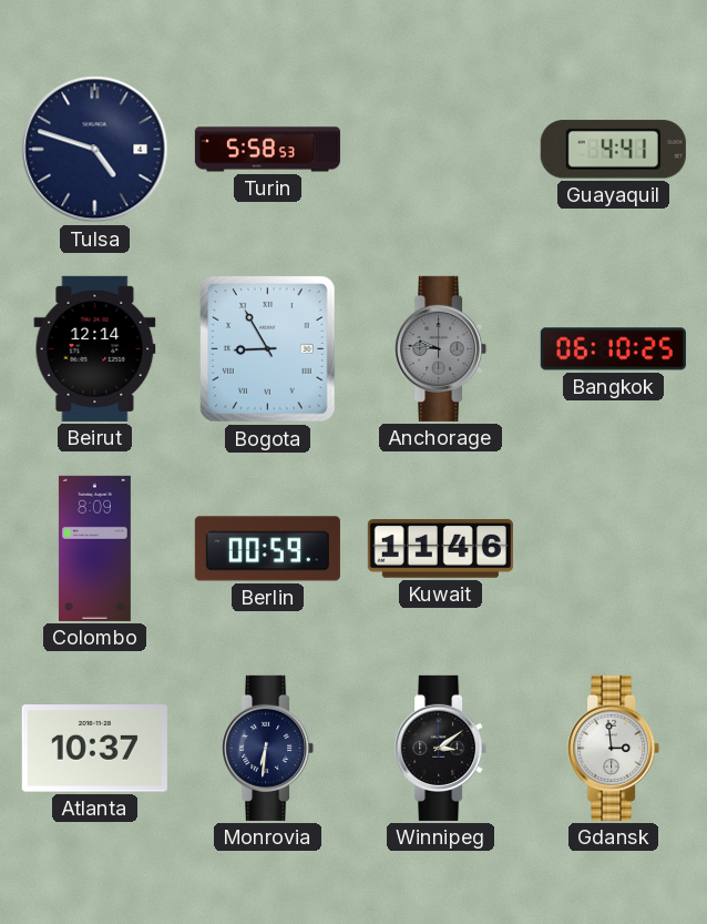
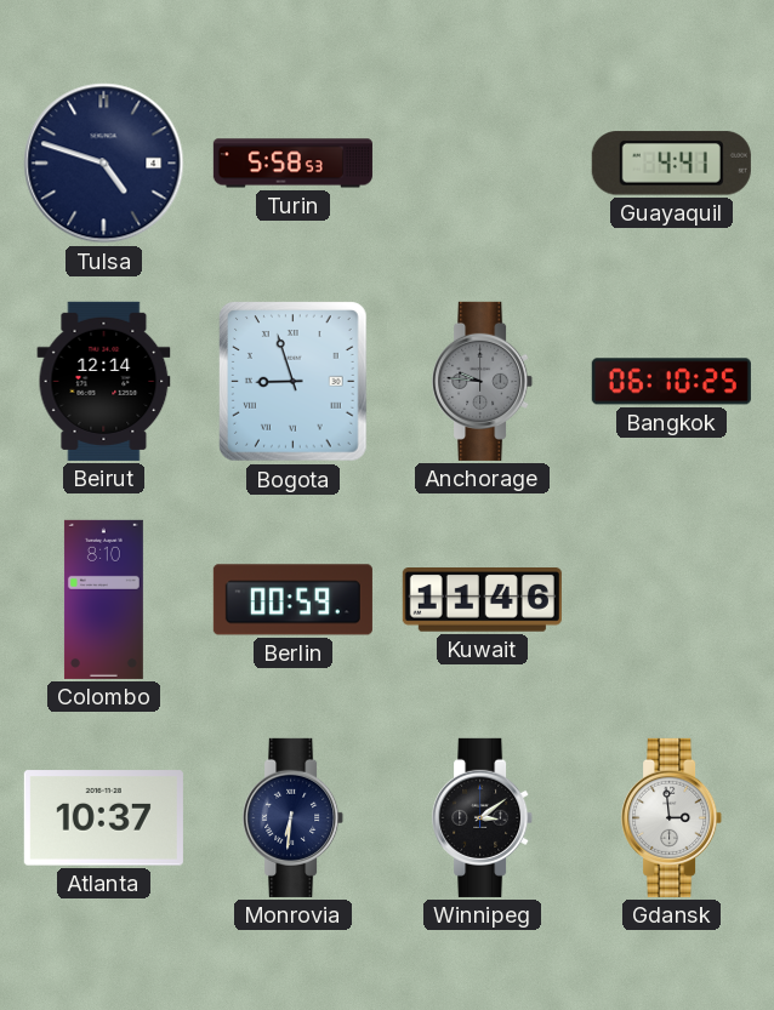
Bogota: 8:55 -> 8:57 (294, 382)
Colombo: 8:09 -> 8:10 (103, 599)
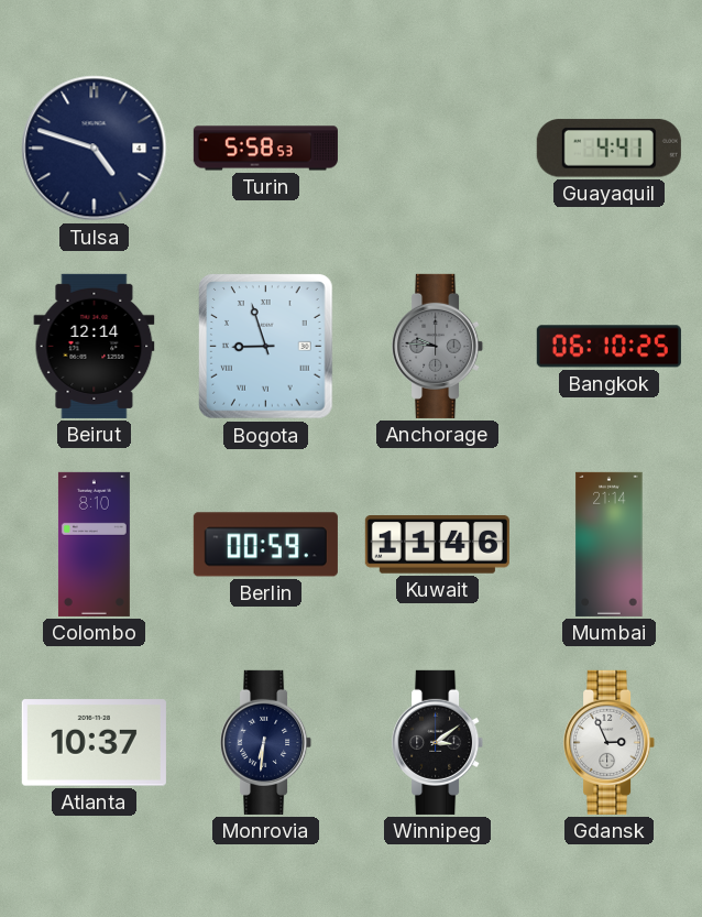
Mumbai: none -> 21:14 (610, 544)
Gdansk: 2:59 -> 2:56 (610, 742)
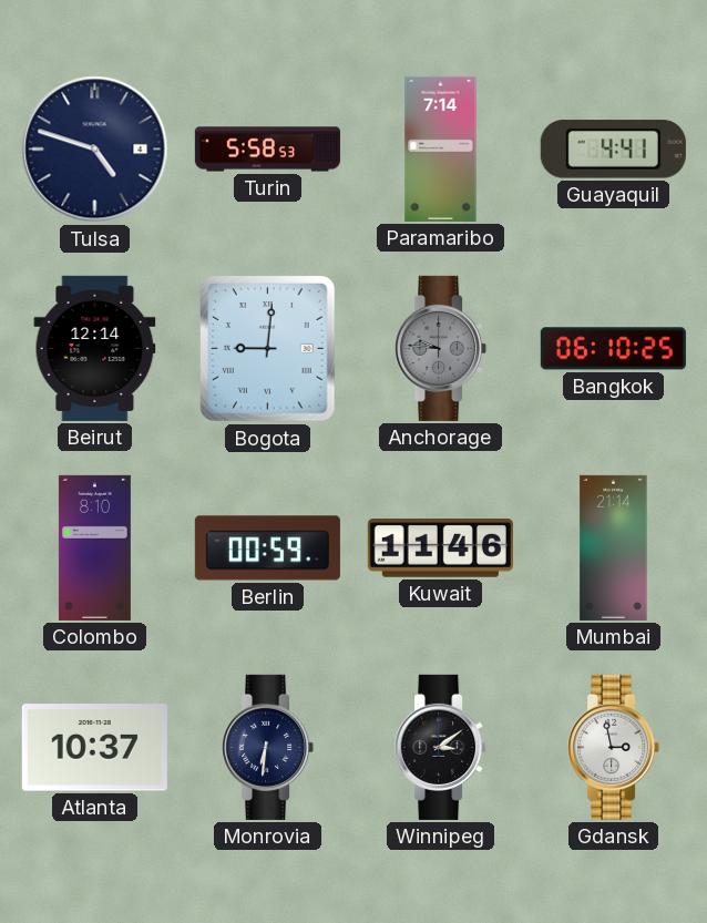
Paramaribo: none -> 7:14 (441, 148)
Bogota: 8:57 -> 9:01 (268, 349)
Gdansk: 2:56 -> 2:58 (614, 747)
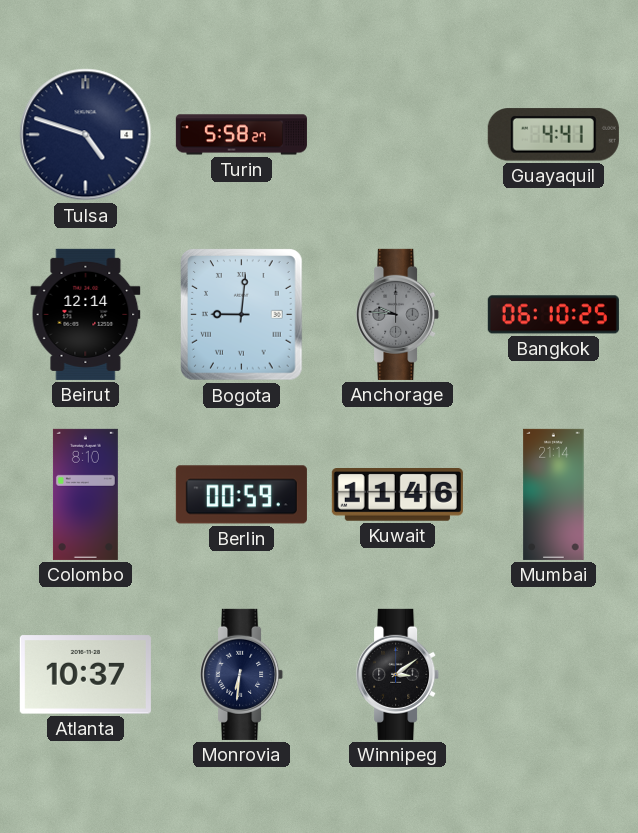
Turin: 5:58:53 -> 5:58:27 (241, 135)
Paramaribo: 7:14 -> none (441, 148)
Gdansk: 2:58 -> none (614, 747)
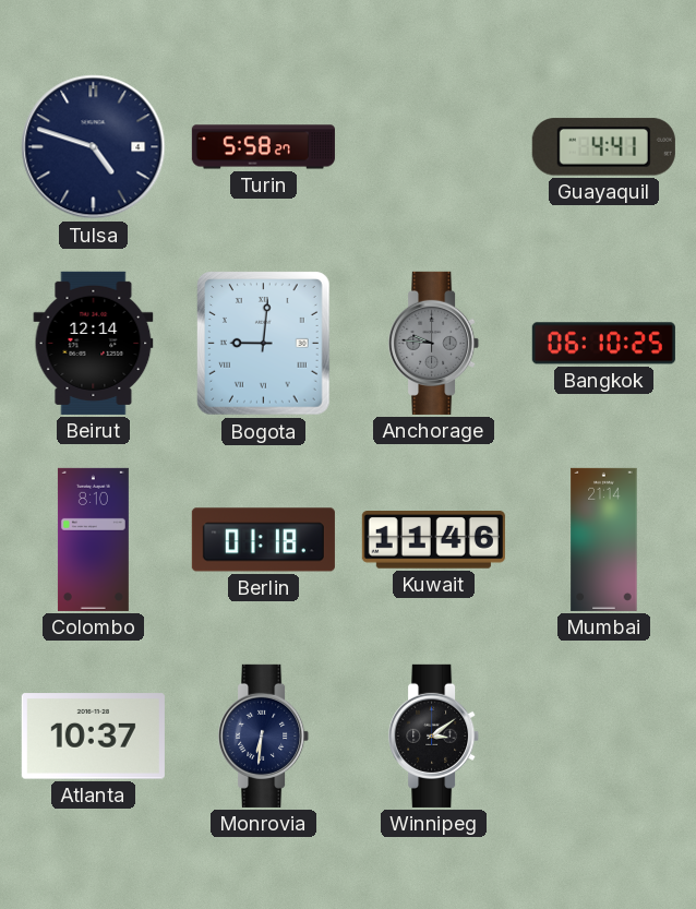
Berlin: 00:59 -> 01:18 (263, 540)
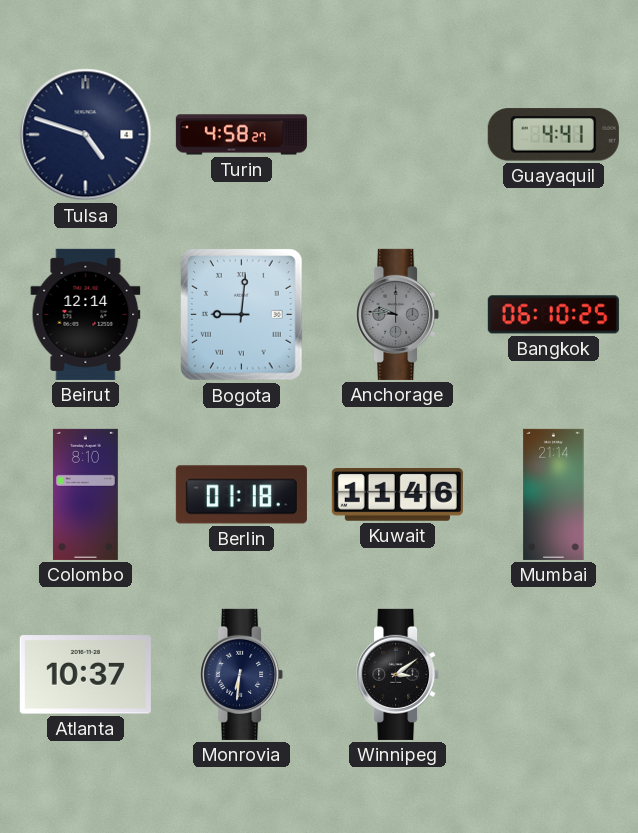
Turin: 5:58 -> 4:58 (241, 135)
